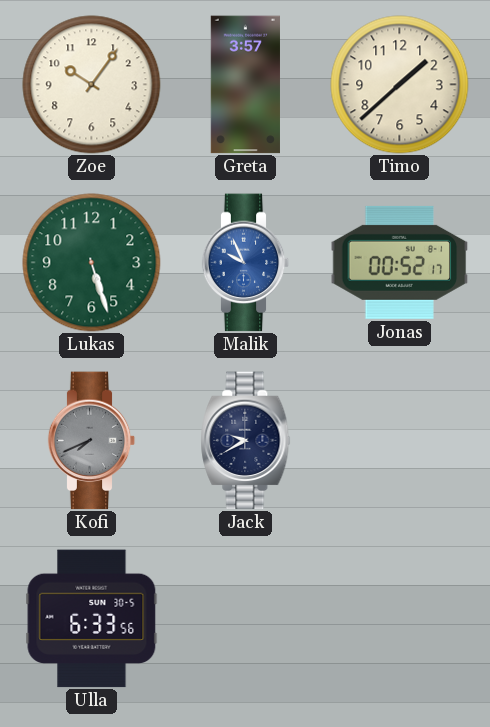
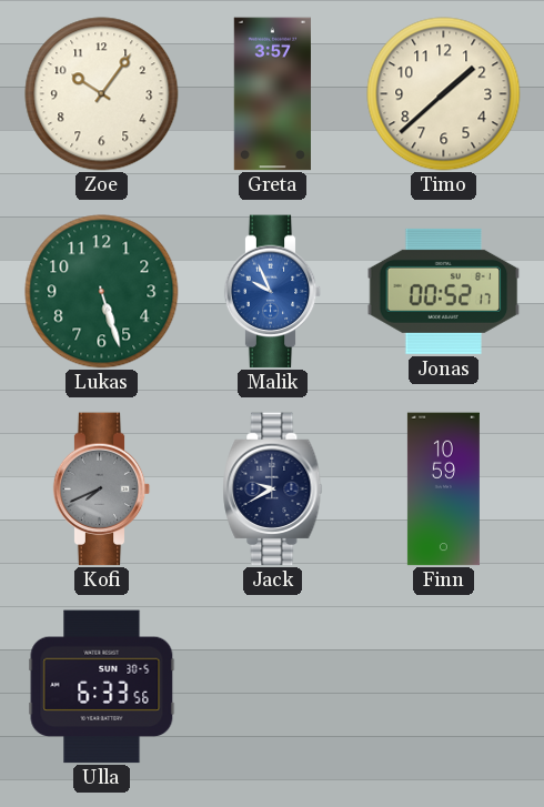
Finn: none -> 10:59 (443, 490)
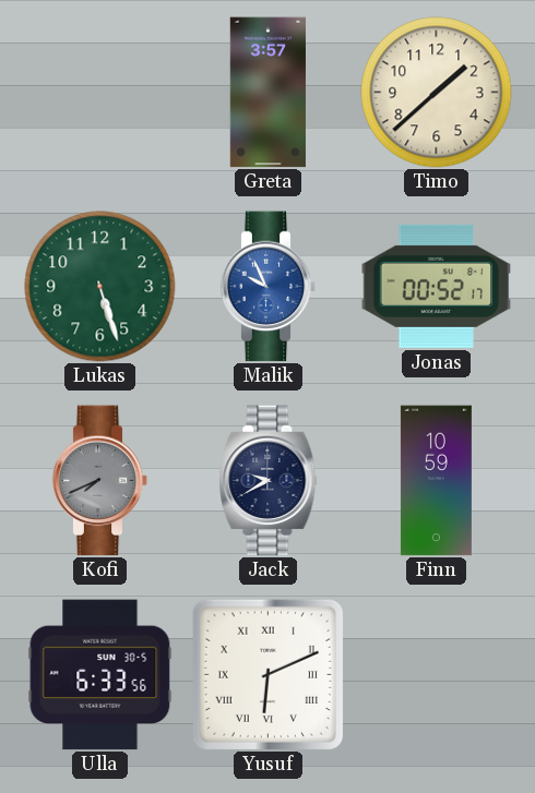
Zoe: 10:06 -> none (102, 94)
Yusuf: none -> 6:11 (267, 674)
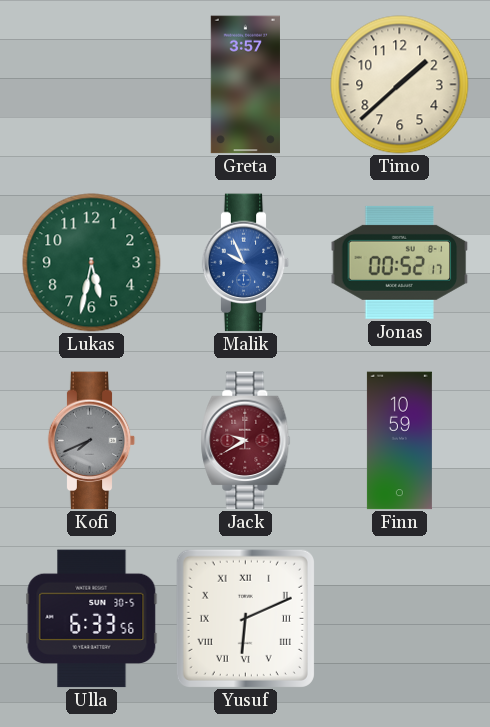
Lukas: 5:27 -> 5:32 (92, 263)
Jack dial: navy -> burgundy (246, 441)
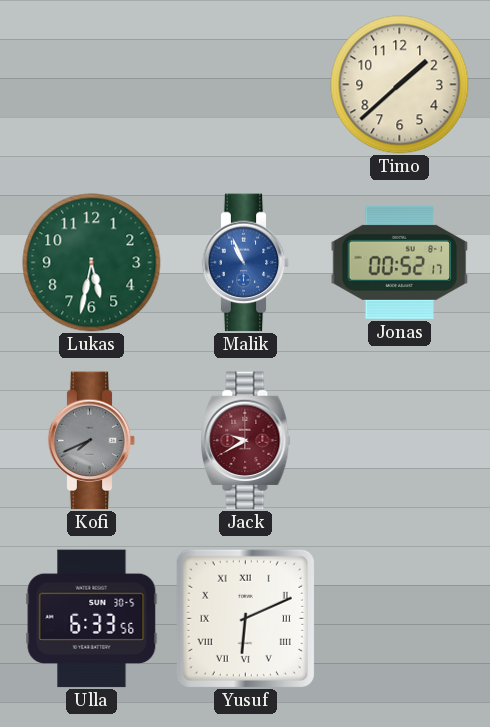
Greta: 3:57 -> none (245, 85)
Malik: 9:56 -> 10:56 (246, 263)
Finn: 10:59 -> none (399, 441)
